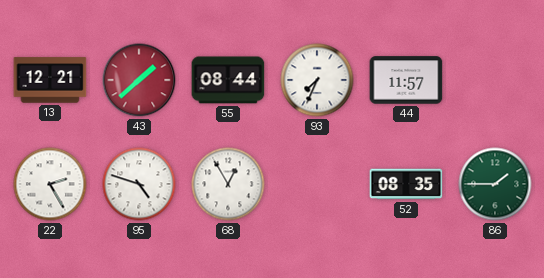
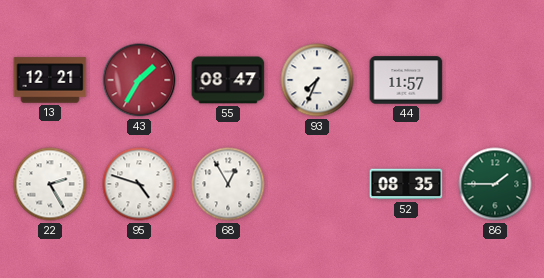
43: 1:38 -> 1:35 (139, 80)
55: 08:44 -> 08:47 (228, 80)
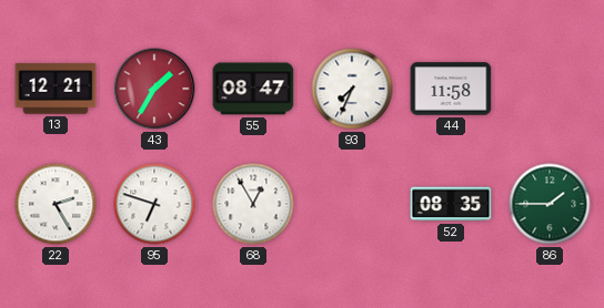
44: 11:57 -> 11:58 (451, 89)
95: 4:48 -> 6:48 (154, 204)
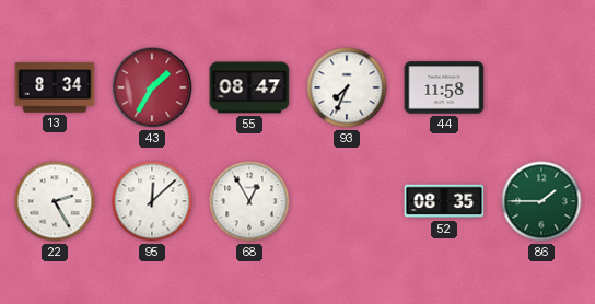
13: 12:21 -> 8:34 (55, 87)
95: 6:48 -> 12:08 (152, 201)
